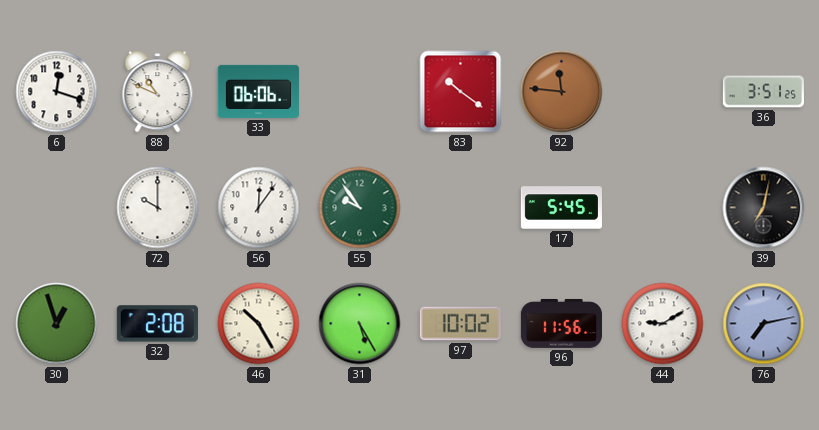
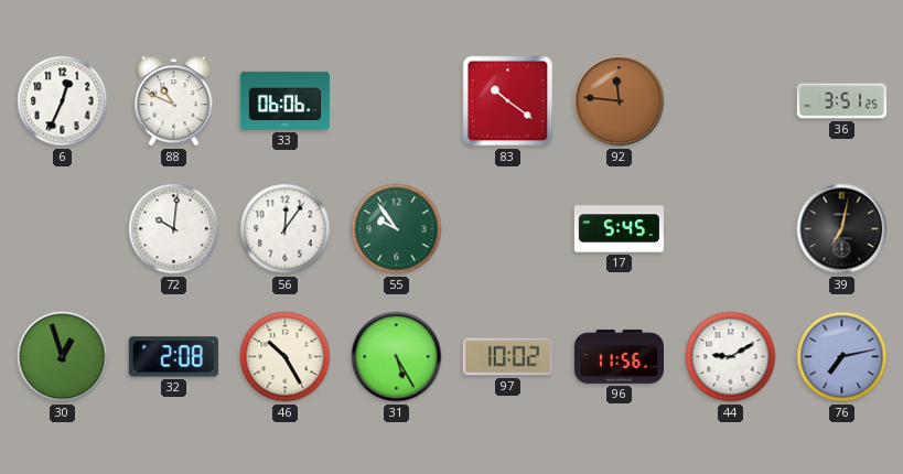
6: 12:18 -> 12:34 (63, 101)
72: 10:00 -> 10:01 (174, 229)
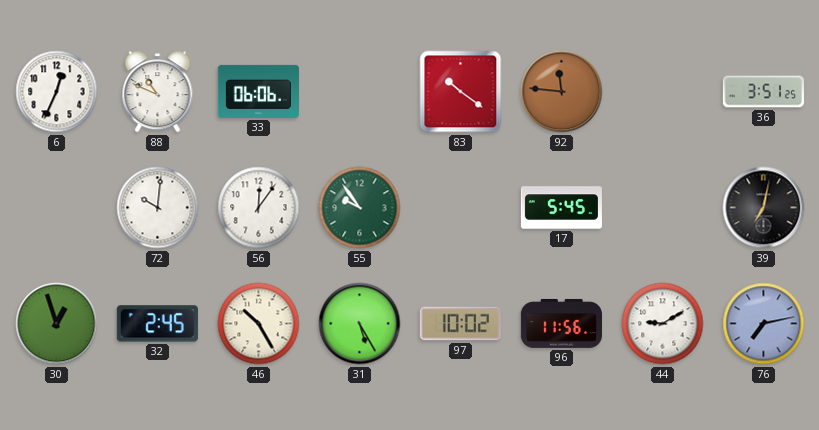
32: 2:08 -> 2:45 (157, 324)
